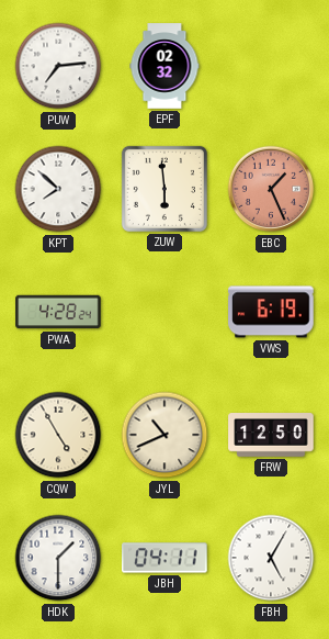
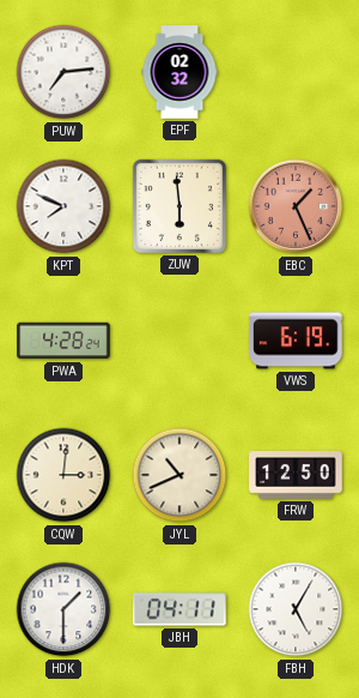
KPT: 7:52 -> 7:49 (63, 206)
CQW: 4:55 -> 3:01 (63, 475)
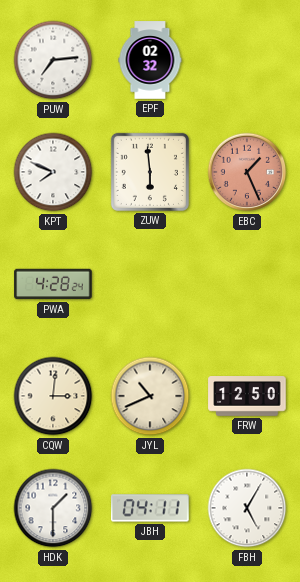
VWS: 6:19 -> none (296, 341)
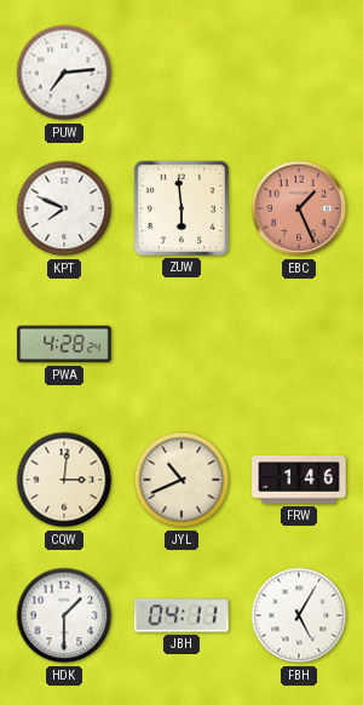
EPF: 02:32 -> none (150, 60)
FRW: 12:50 -> 1:46 (299, 481)
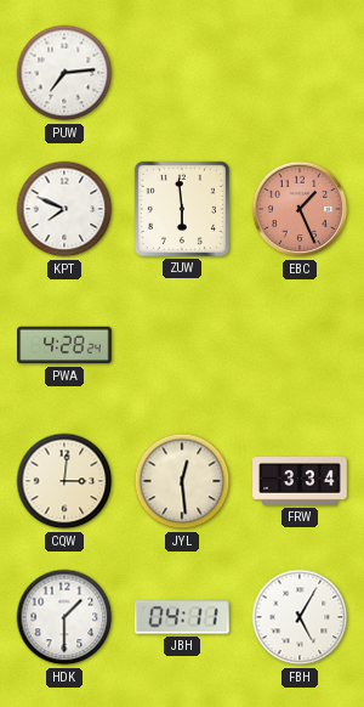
JYL: 10:41 -> 12:29 (182, 481)
FRW: 1:46 -> 3:34 (300, 482)
